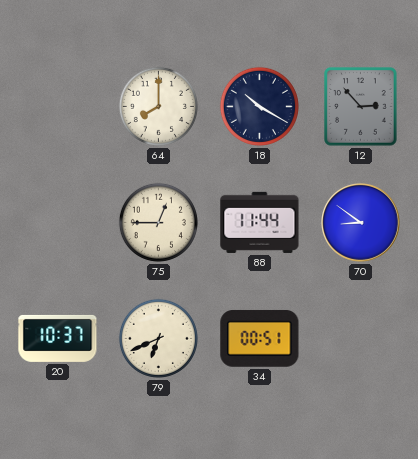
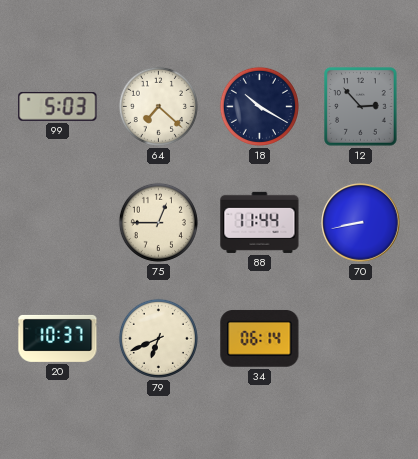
99: none -> 5:03 (58, 106)
64: 8:00 -> 7:22 (158, 106)
70: 8:51 -> 8:43 (361, 223)
34: 00:51 -> 06:14 (260, 339)
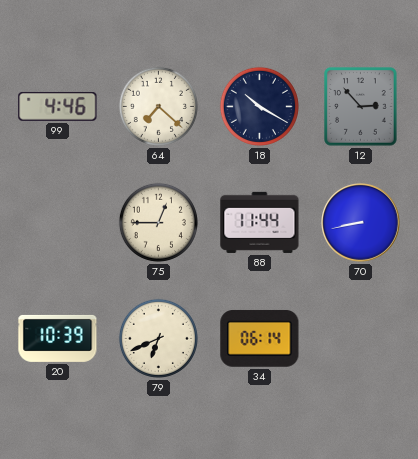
99: 5:03 -> 4:46 (58, 106)
20: 10:37 -> 10:39 (58, 338)
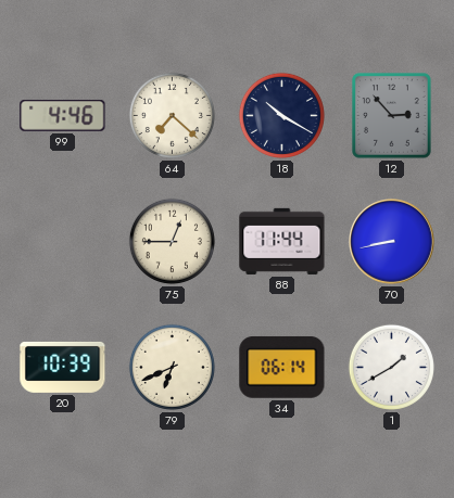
1: none -> 1:40 (391, 367)
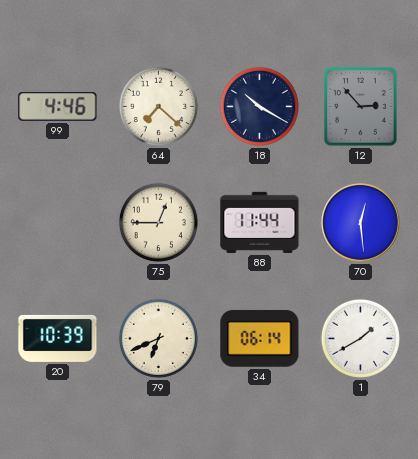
70: 8:43 -> 12:29 (361, 223)
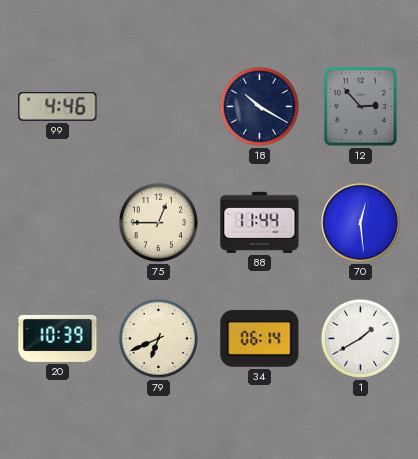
64: 7:22 -> none (158, 106)
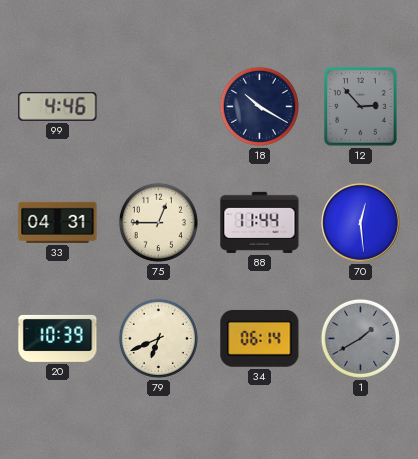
33: none -> 04:31 (58, 222)
1 dial: white -> grey (360, 338)
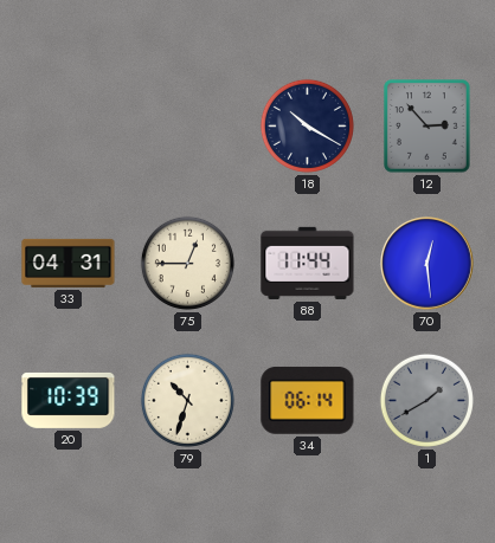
99: 4:46 -> none (58, 106)
79: 6:41 -> 10:33 (187, 400)
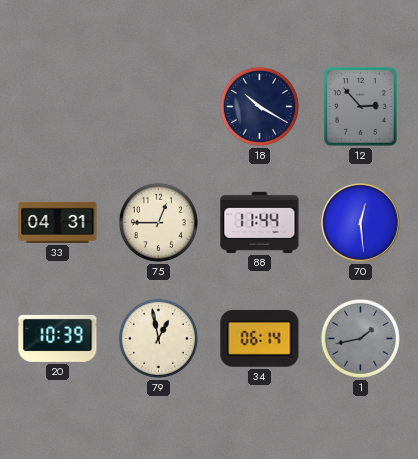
79: 10:33 -> 12:58 (158, 338)
1: 1:40 -> 1:43 (360, 338)
